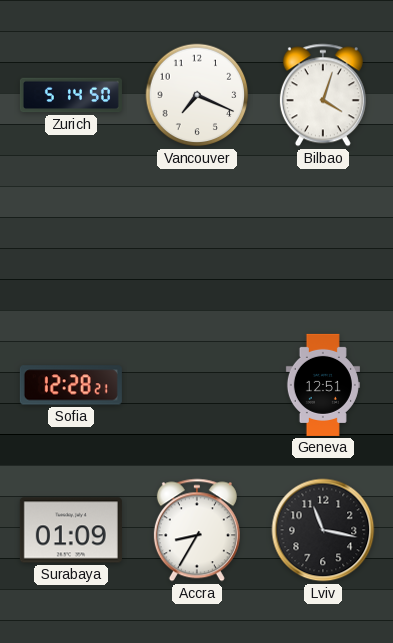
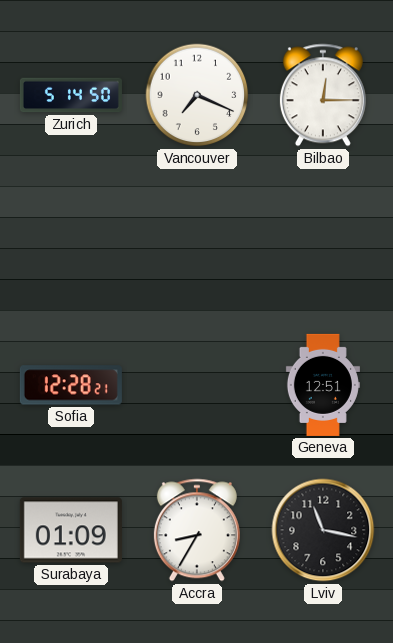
Bilbao: 4:03 -> 12:15 (323, 95)
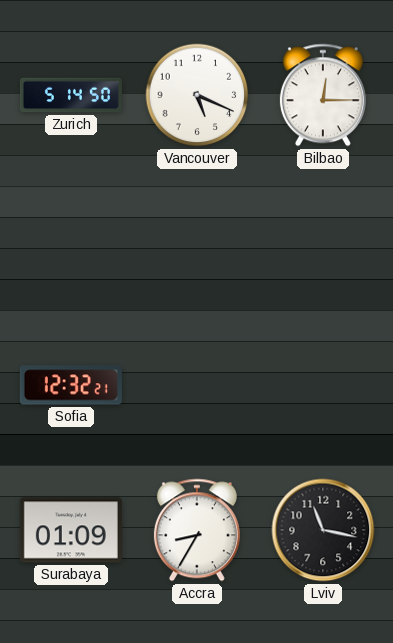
Vancouver: 7:19 -> 5:19 (197, 95)
Sofia: 12:28 -> 12:32 (71, 385)
Geneva: 12:51 -> none (323, 385)
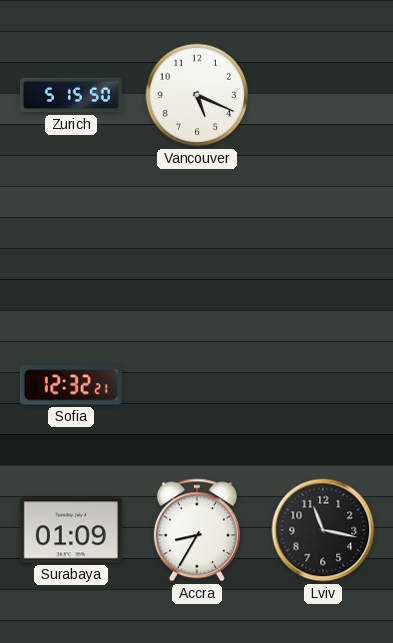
Zurich: 5:14 -> 5:15 (71, 95)
Bilbao: 12:15 -> none (323, 95)
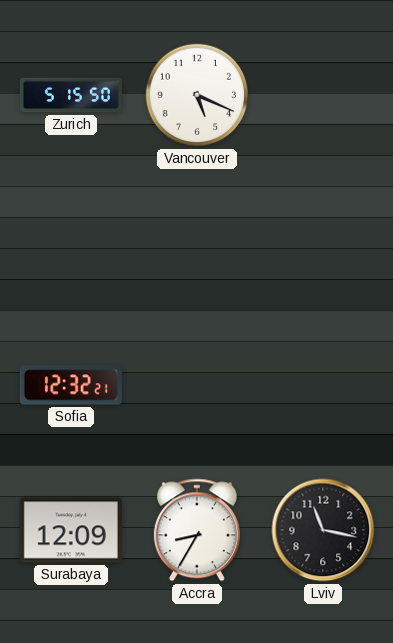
Surabaya: 01:09 -> 12:09 (71, 530)
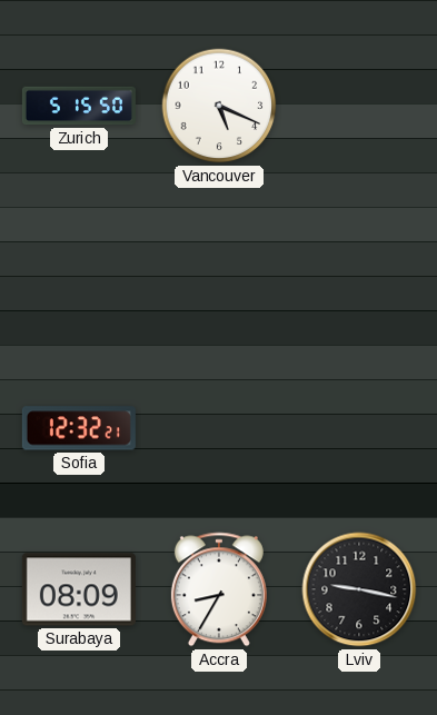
Surabaya: 12:09 -> 08:09 (79, 589)
Lviv: 11:17 -> 9:17 (359, 589)
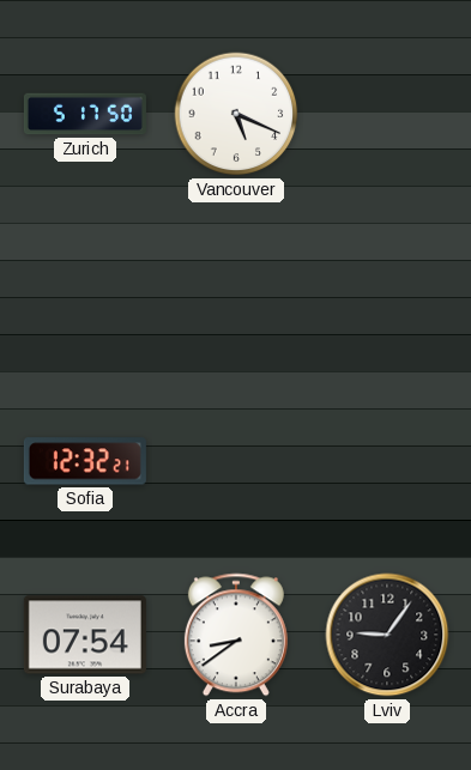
Zurich: 5:15 -> 5:17 (85, 114)
Surabaya: 08:09 -> 07:54 (85, 635)
Accra: 8:35 -> 8:39 (236, 635)
Lviv: 9:17 -> 9:06 (387, 635)
